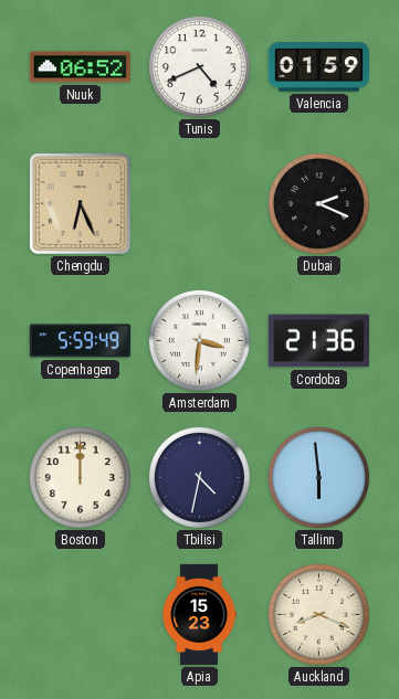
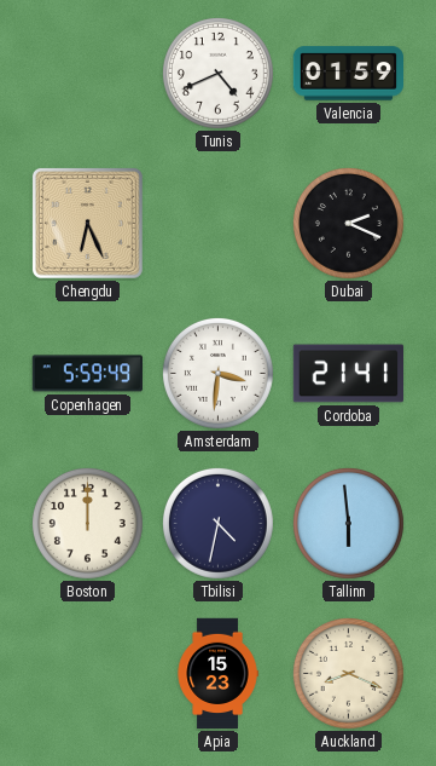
Nuuk: 06:52 -> none (80, 67)
Cordoba: 21:36 -> 21:41 (348, 374)
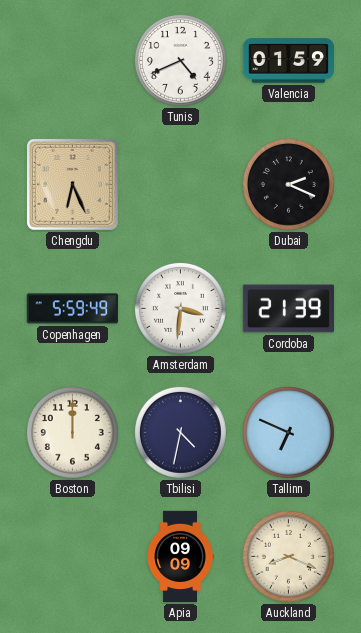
Cordoba: 21:41 -> 21:39 (288, 309)
Tallinn: 5:59 -> 6:49 (288, 432)
Apia: 15:23 -> 09:09 (180, 557)
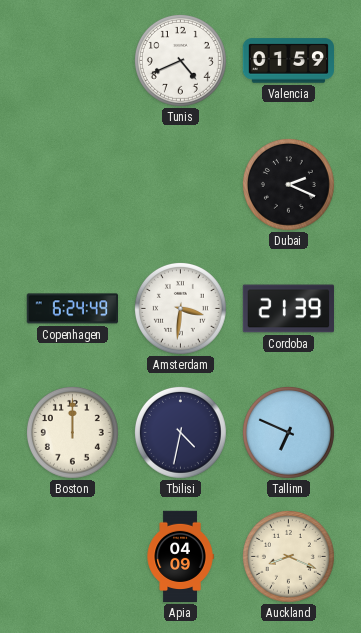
Chengdu: 6:26 -> none (72, 184)
Copenhagen: 5:59 -> 6:24 (72, 309)
Apia: 09:09 -> 04:09 (180, 557)
